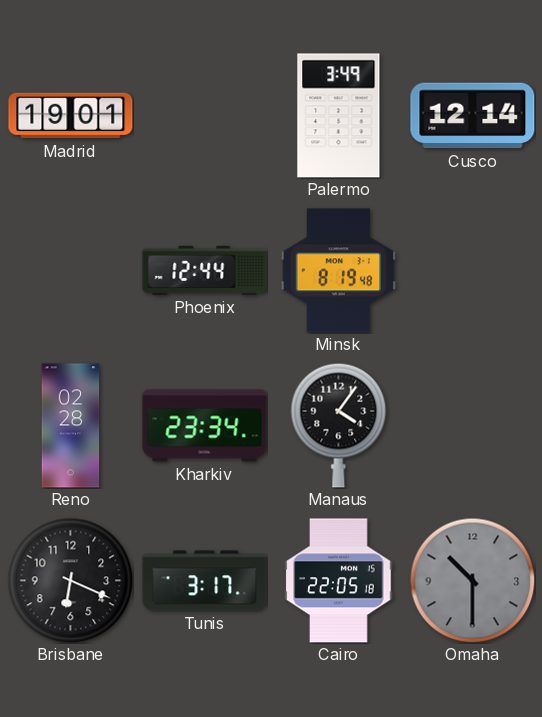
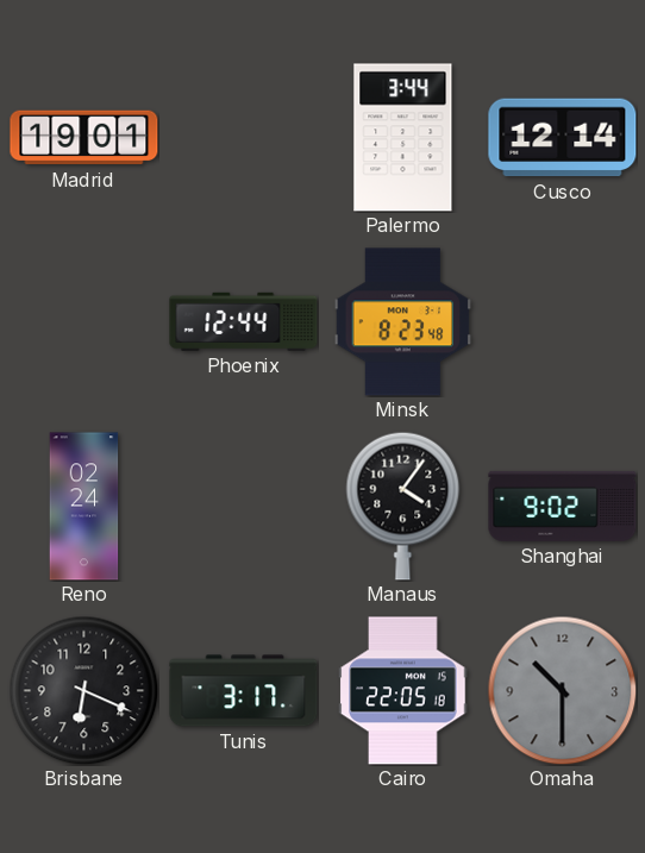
Palermo: 3:49 -> 3:44 (403, 138)
Minsk: 8:19 -> 8:23 (403, 322)
Reno: 02:28 -> 02:24 (84, 507)
Kharkiv: 23:34 -> none (205, 426)
Shanghai: none -> 9:02 (563, 506)
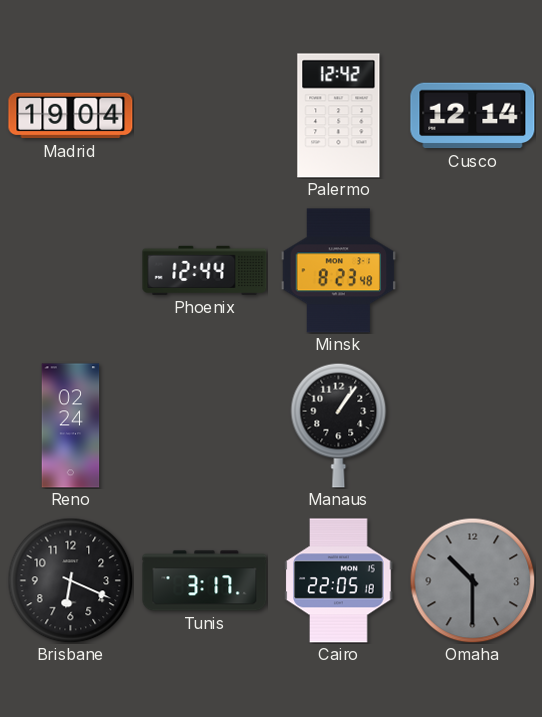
Madrid: 19:01 -> 19:04 (71, 116)
Palermo: 3:44 -> 12:42 (339, 116)
Manaus: 4:06 -> 1:06 (339, 425)
Shanghai: 9:02 -> none (563, 506)
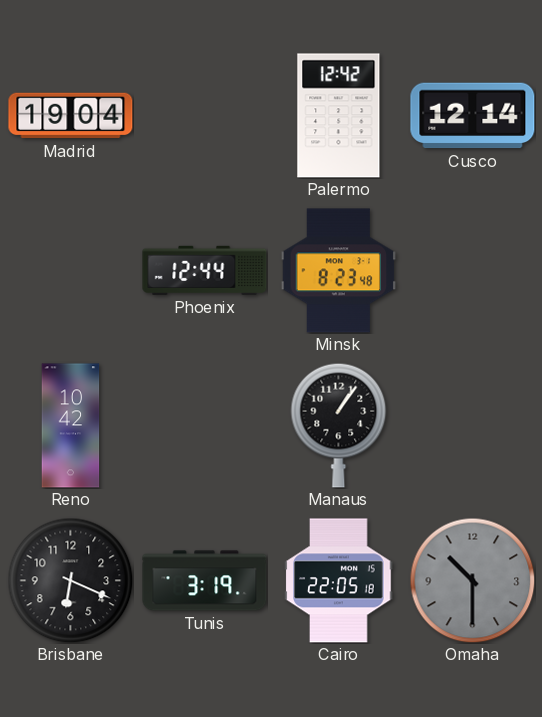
Reno: 02:24 -> 10:42 (71, 426)
Tunis: 3:17 -> 3:19 (205, 581)
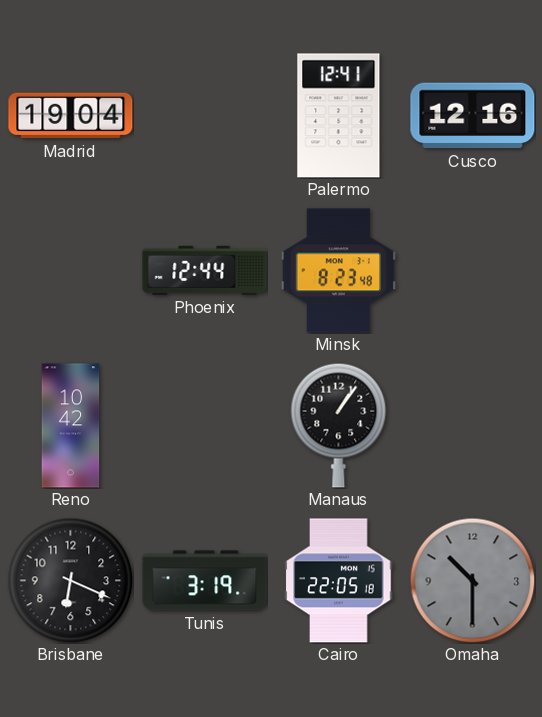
Palermo: 12:42 -> 12:41 (339, 116)
Cusco: 12:14 -> 12:16 (473, 116)
